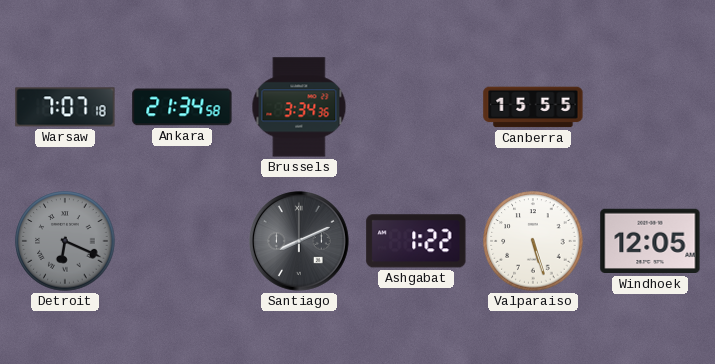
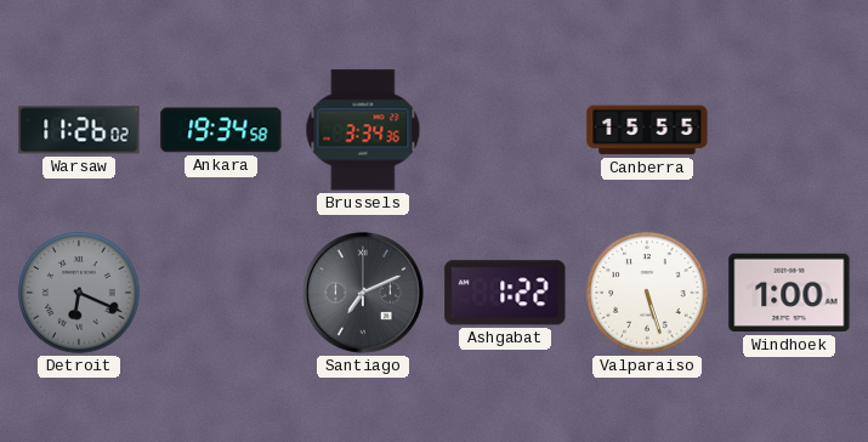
Warsaw: 7:07 -> 11:26 (79, 130)
Ankara: 21:34 -> 19:34 (221, 130)
Santiago: 8:11 -> 7:11 (364, 294)
Windhoek: 12:05 -> 1:00 (789, 293)
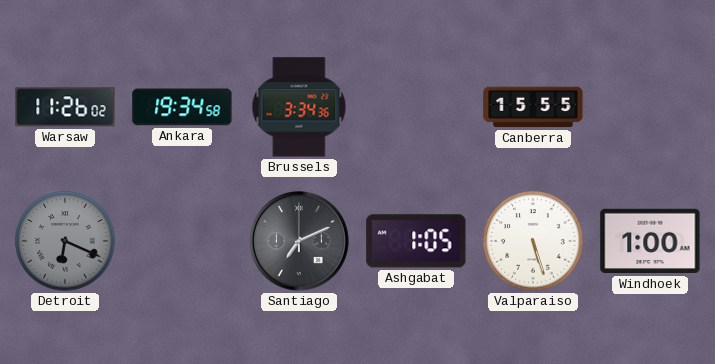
Ashgabat: 1:22 -> 1:05 (416, 241)
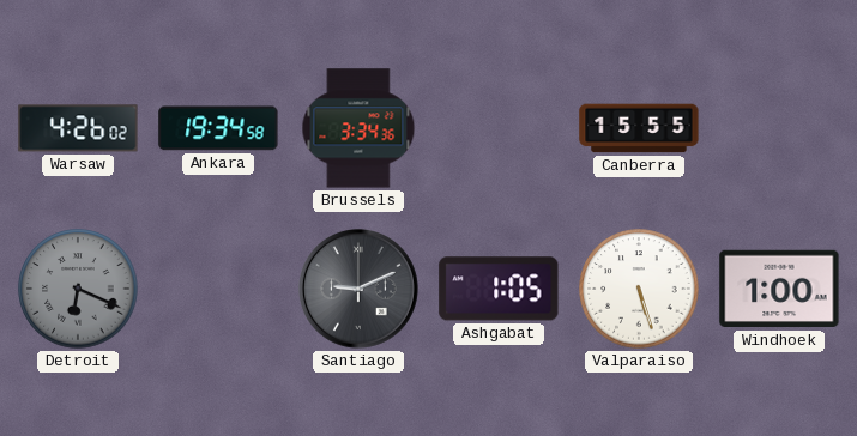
Warsaw: 11:26 -> 4:26 (78, 128)
Santiago: 7:11 -> 9:11 (360, 290)
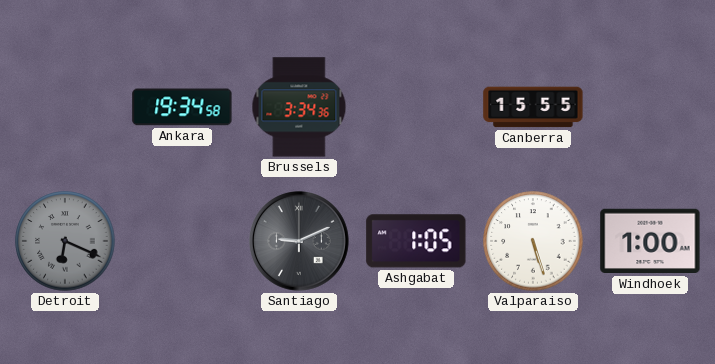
Warsaw: 4:26 -> none (78, 128)
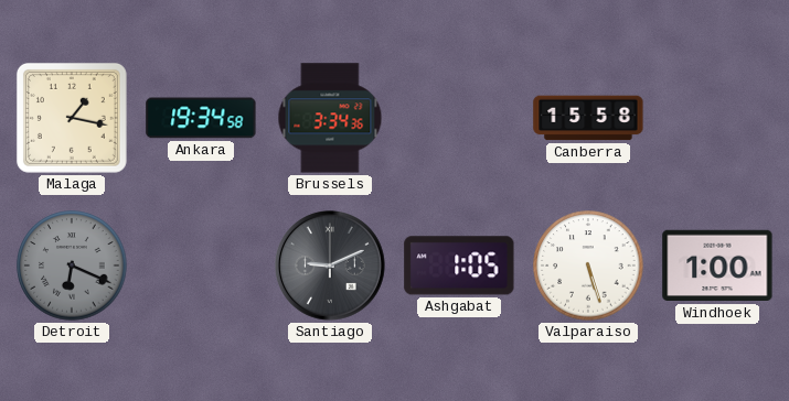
Malaga: none -> 1:17 (72, 118)
Canberra: 15:55 -> 15:58 (588, 118)
